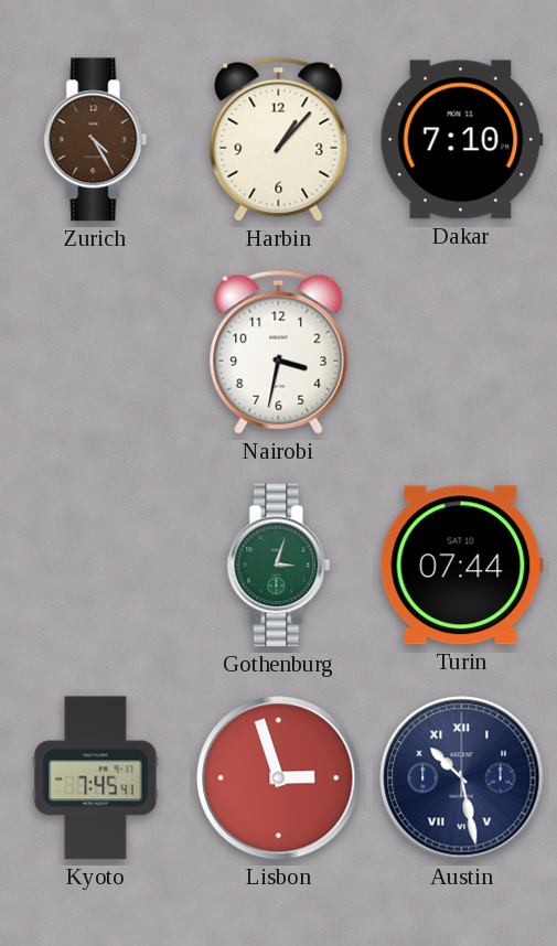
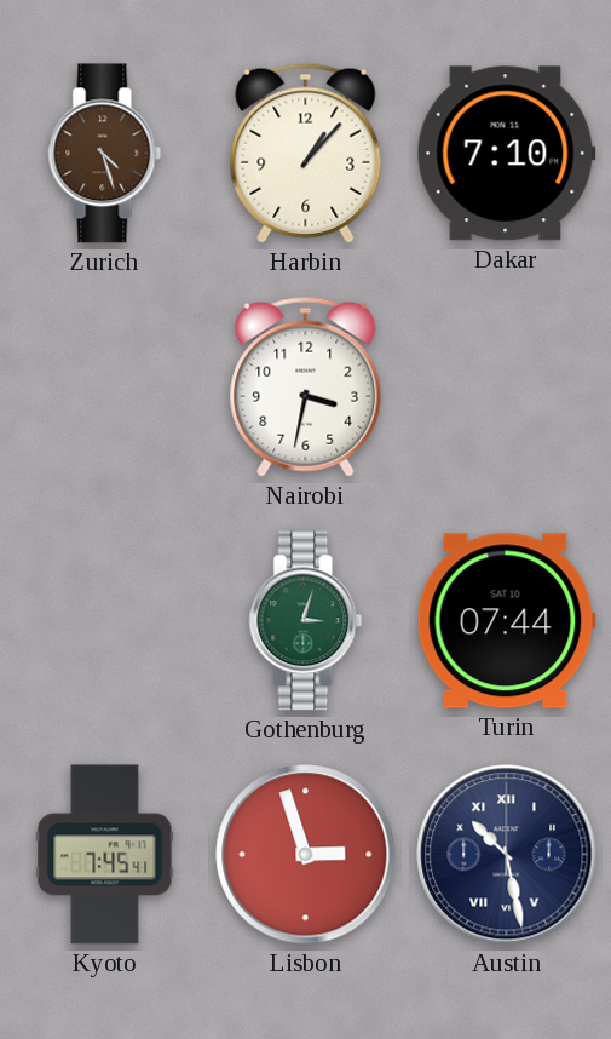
Zurich: 4:25 -> 4:27 (105, 154)
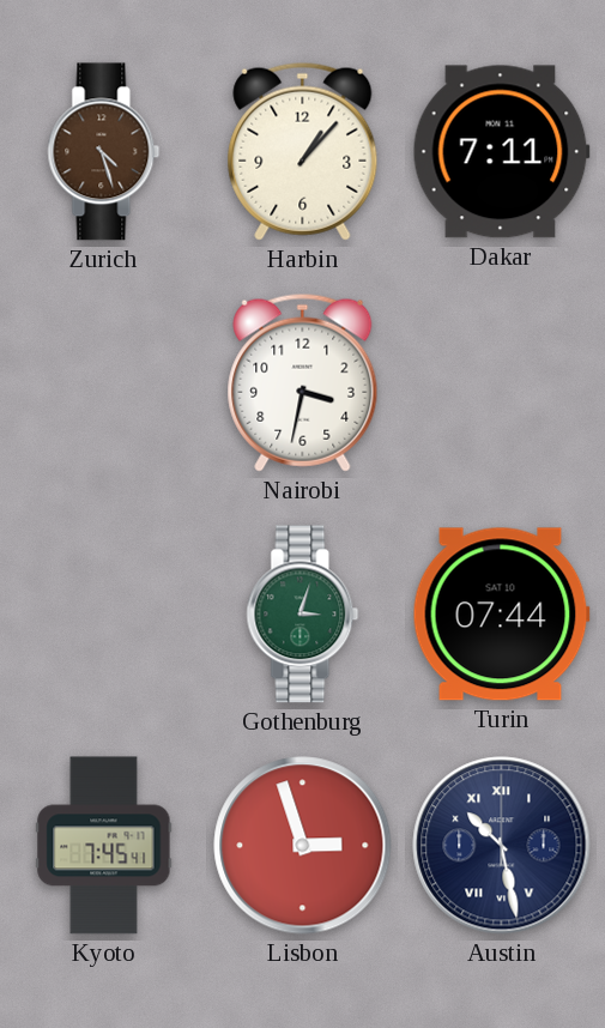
Dakar: 7:10 -> 7:11 (501, 152)
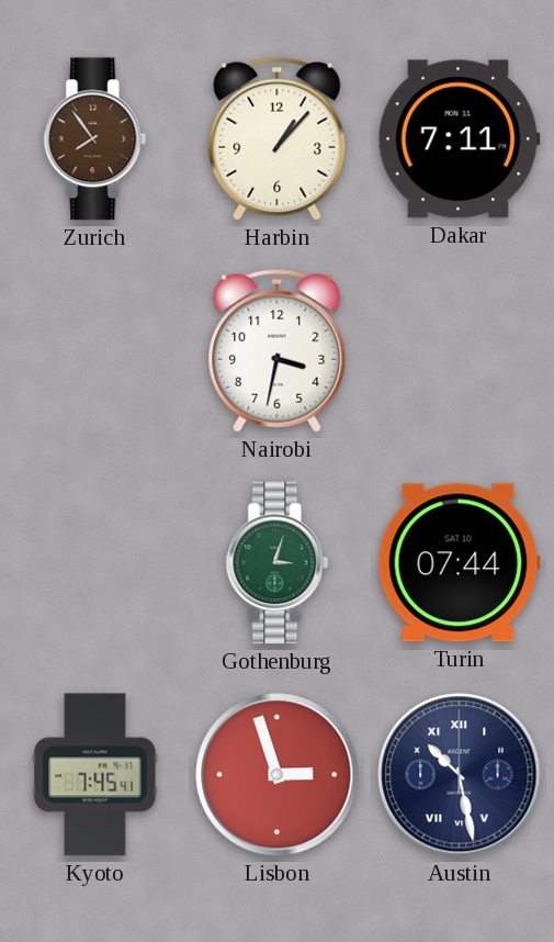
Zurich: 4:27 -> 7:54 (95, 139)
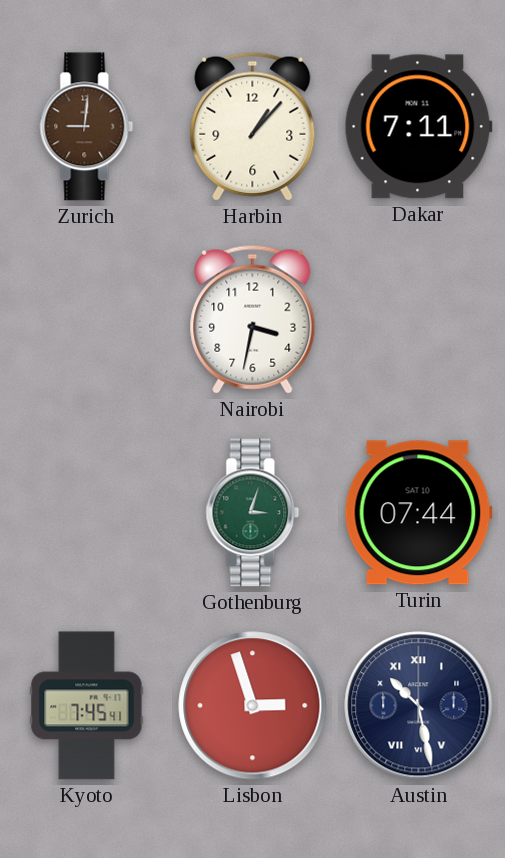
Zurich: 7:54 -> 9:01 (87, 127)
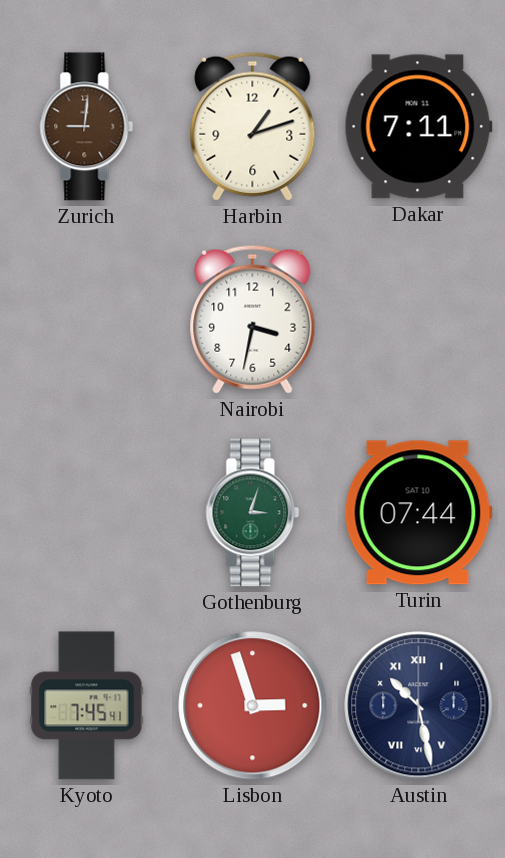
Harbin: 1:07 -> 1:12 (253, 126)
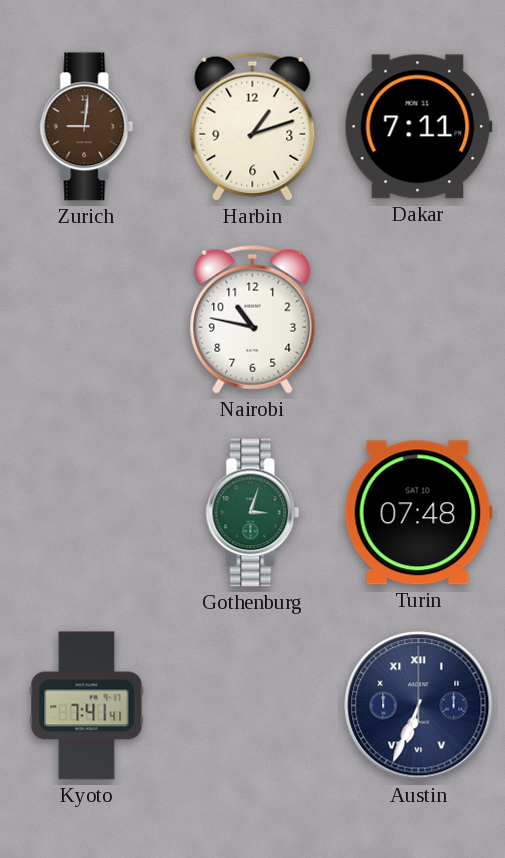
Nairobi: 3:32 -> 10:47 (253, 319)
Turin: 07:44 -> 07:48 (418, 513)
Kyoto: 7:45 -> 7:41 (87, 706)
Lisbon: 2:57 -> none (253, 706)
Austin: 10:28 -> 6:34 (419, 706)
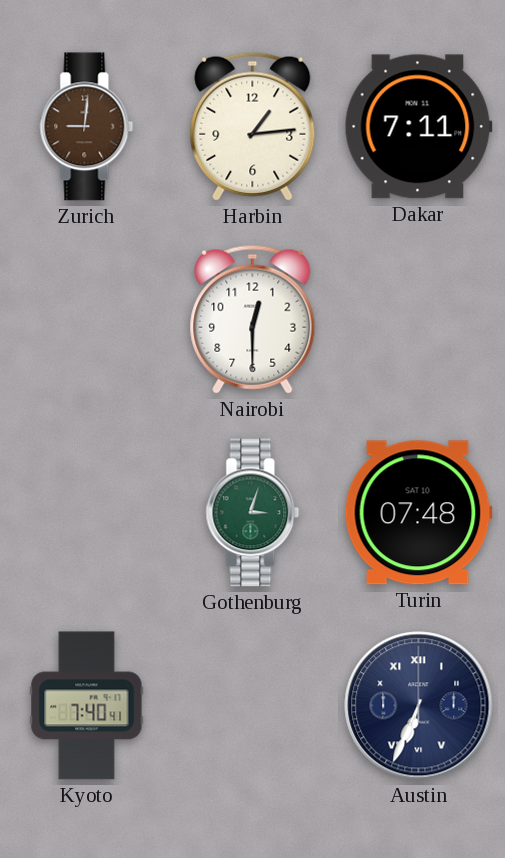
Harbin: 1:12 -> 1:14 (253, 126)
Nairobi: 10:47 -> 12:30 (253, 319)
Kyoto: 7:41 -> 7:40 (87, 706)
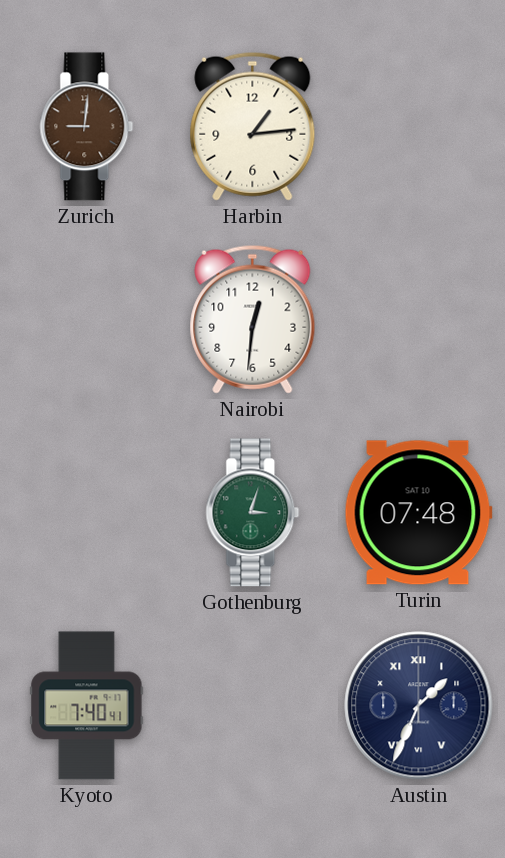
Dakar: 7:11 -> none (418, 127)
Nairobi: 12:30 -> 12:31 (253, 319)
Austin: 6:34 -> 1:34 (419, 706)
